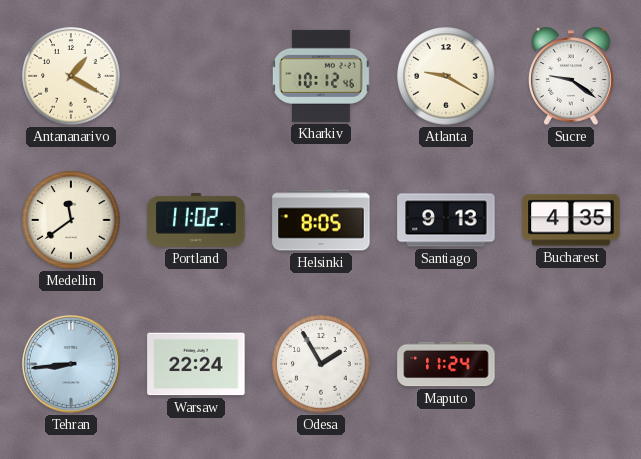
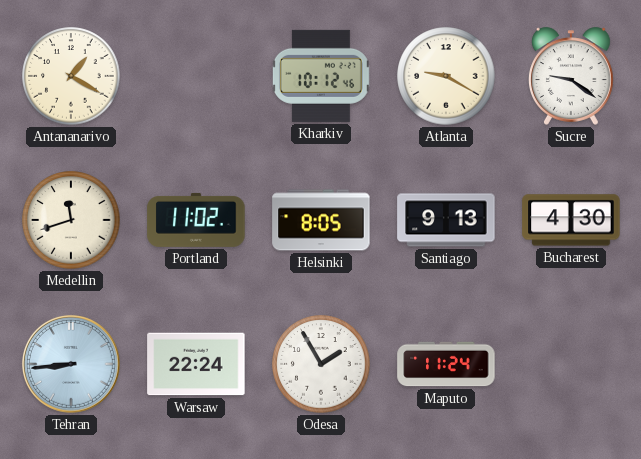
Medellin: 11:39 -> 11:42 (71, 220)
Bucharest: 4:35 -> 4:30 (571, 220)
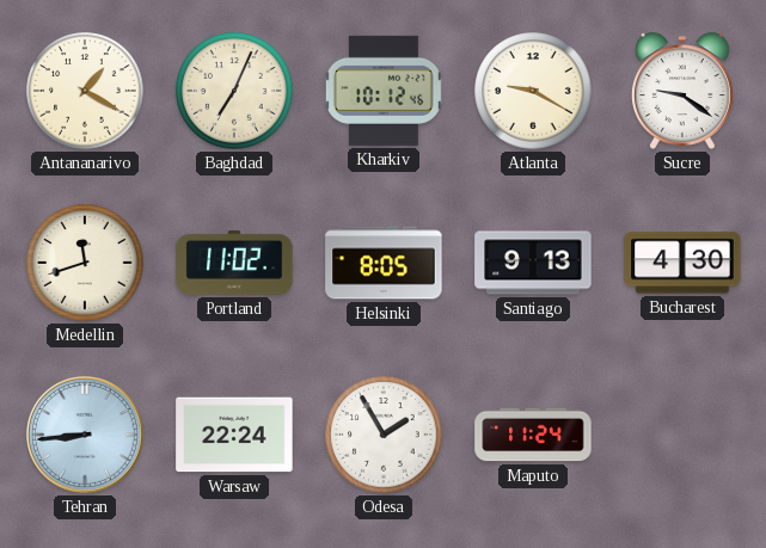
Baghdad: none -> 7:04 (234, 91)
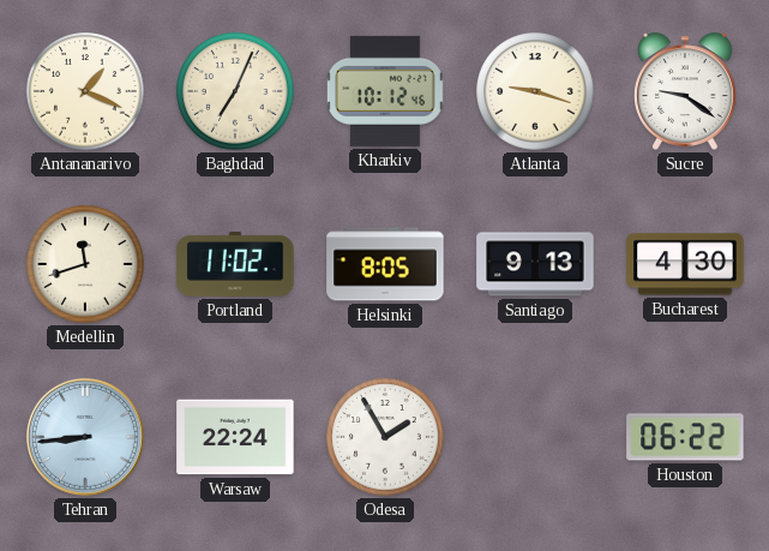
Antananarivo: 1:20 -> 1:19 (85, 91)
Atlanta: 9:20 -> 9:18 (535, 91)
Maputo: 11:24 -> none (533, 435)
Houston: none -> 06:22 (685, 437)
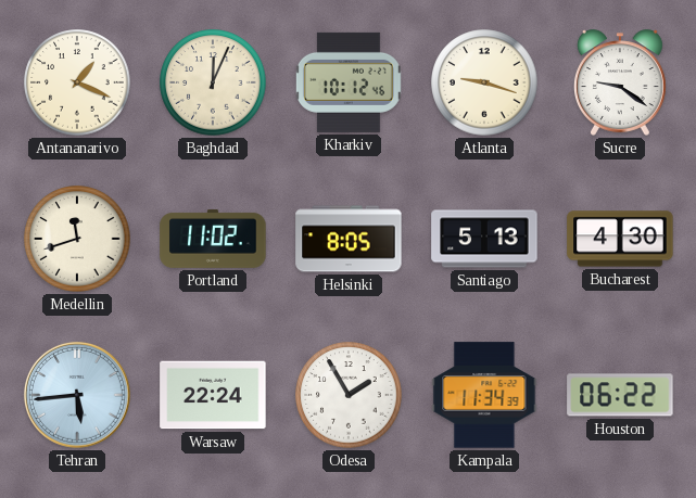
Baghdad: 7:04 -> 12:04 (213, 82)
Santiago: 9:13 -> 5:13 (484, 239)
Tehran: 8:44 -> 5:44 (77, 395)
Kampala: none -> 11:34 (484, 395)
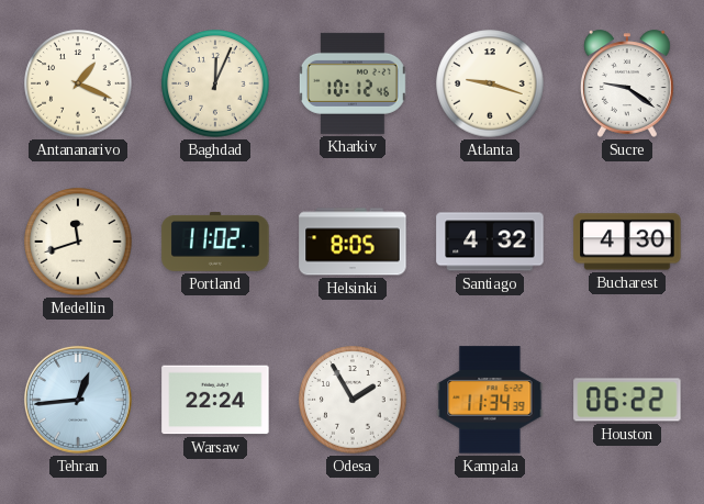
Santiago: 5:13 -> 4:32 (490, 242)
Tehran: 5:44 -> 12:44 (78, 400)
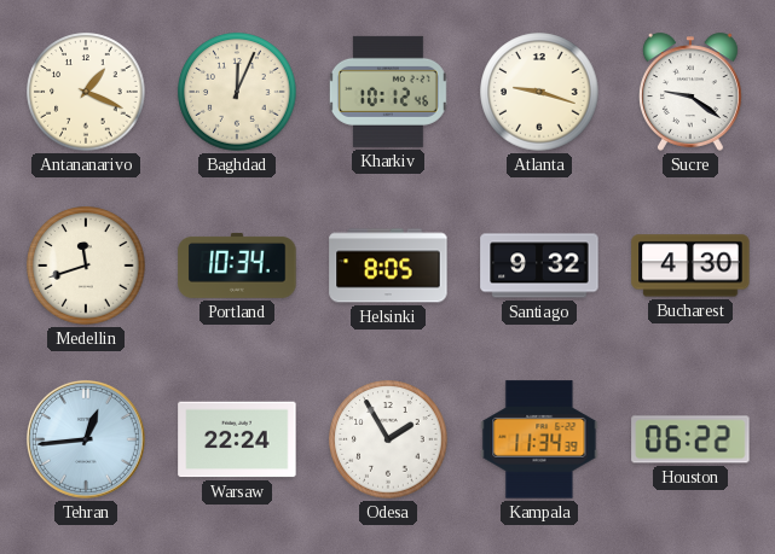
Portland: 11:02 -> 10:34 (237, 266)
Santiago: 4:32 -> 9:32 (539, 266)
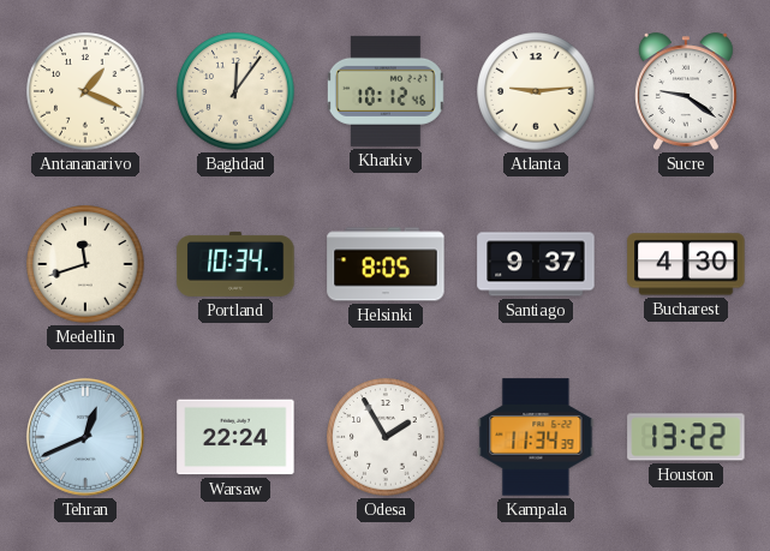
Baghdad: 12:04 -> 12:06 (235, 91)
Atlanta: 9:18 -> 9:14 (536, 91)
Santiago: 9:32 -> 9:37 (536, 264)
Tehran: 12:44 -> 12:41 (85, 437)
Houston: 06:22 -> 13:22 (686, 437)
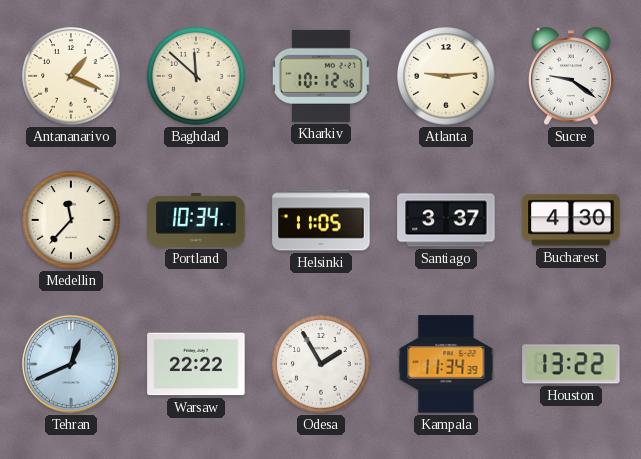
Baghdad: 12:06 -> 11:52 (196, 76)
Medellin: 11:42 -> 11:37 (71, 220)
Helsinki: 8:05 -> 11:05 (321, 220)
Santiago: 9:37 -> 3:37 (446, 220)
Warsaw: 22:24 -> 22:22 (196, 364)
